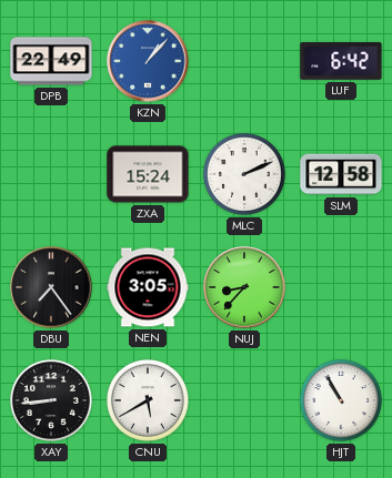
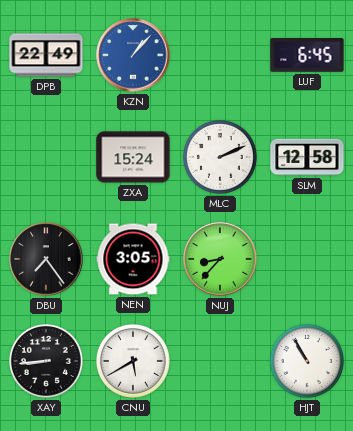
LUF: 6:42 -> 6:45 (307, 55)
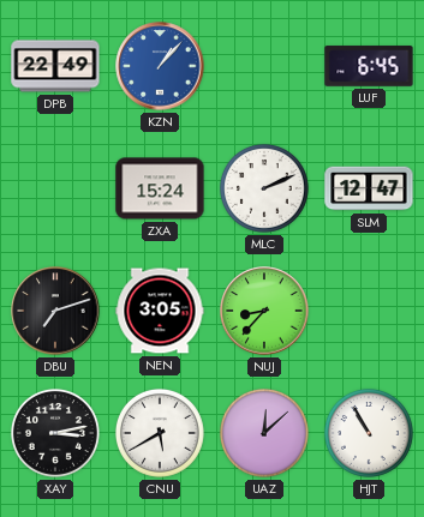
SLM: 12:58 -> 12:47 (369, 188)
DBU: 7:24 -> 7:12 (55, 311)
XAY: 8:44 -> 3:13 (55, 433)
UAZ: none -> 12:08 (264, 433)
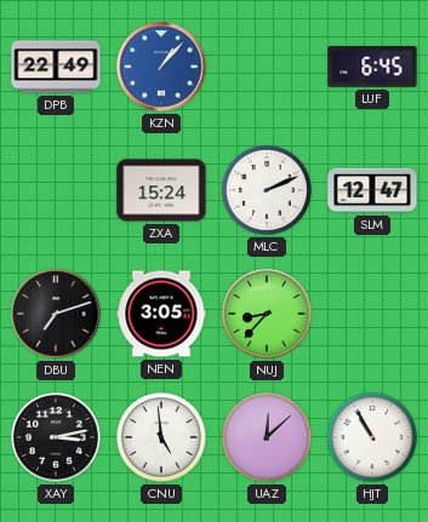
CNU: 5:40 -> 4:59 (161, 437)
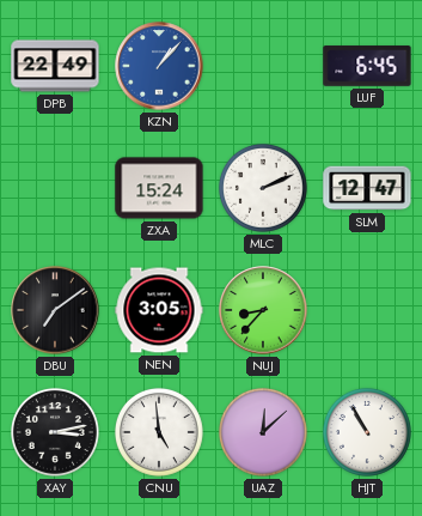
DBU: 7:12 -> 7:09 (55, 310)
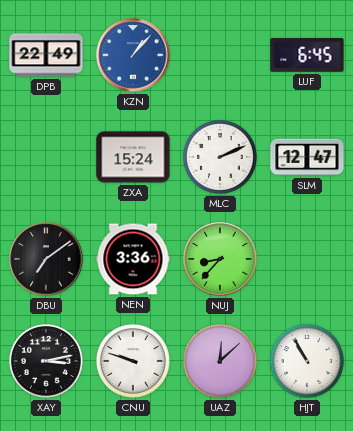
NEN: 3:05 -> 3:36 (133, 259)
CNU: 4:59 -> 9:48 (133, 361)
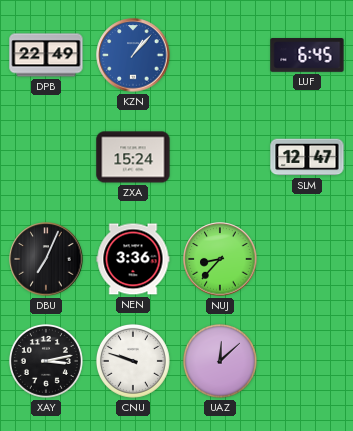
MLC: 2:11 -> none (220, 157)
DBU: 7:09 -> 7:04 (46, 259)
HJT: 10:55 -> none (307, 361)
